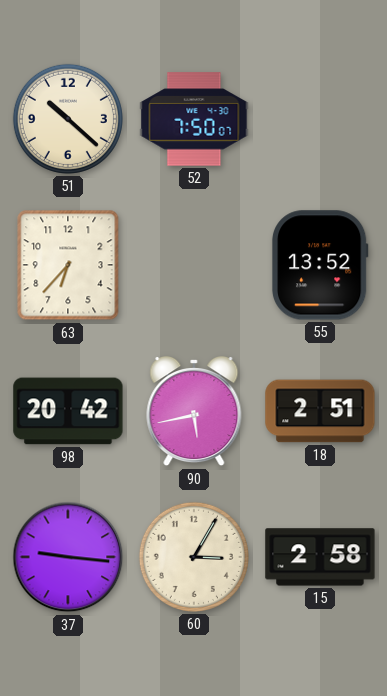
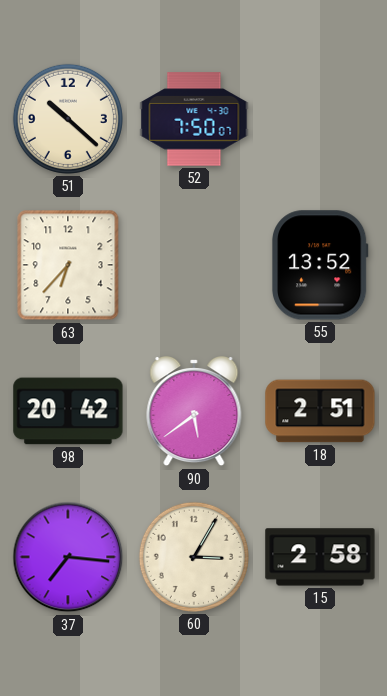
90: 5:43 -> 5:39 (194, 411)
37: 9:16 -> 7:16 (68, 557)
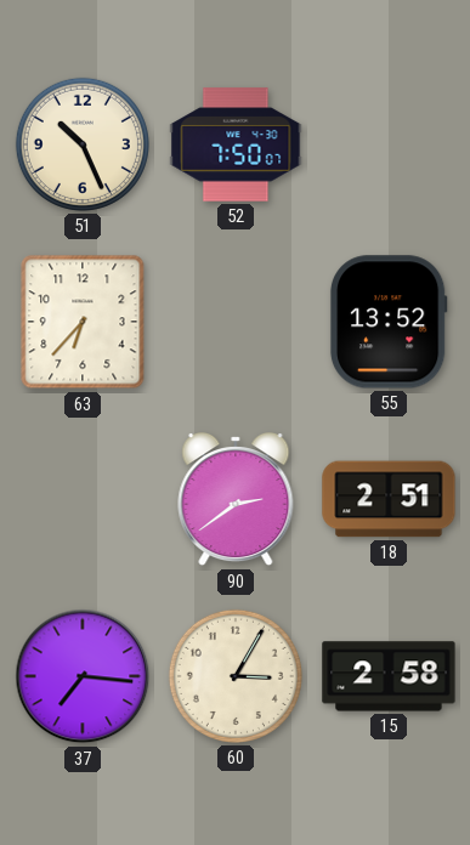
51: 10:22 -> 10:26 (83, 144)
98: 20:42 -> none (68, 411)
90: 5:39 -> 2:39 (236, 499)
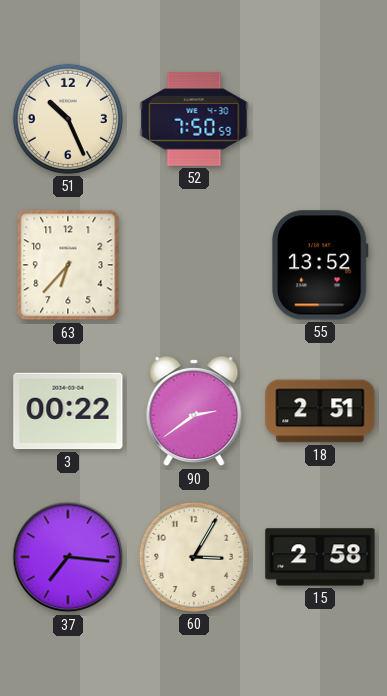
52: 7:50:07 -> 7:50:59 (194, 119)
3: none -> 00:22 (68, 411)
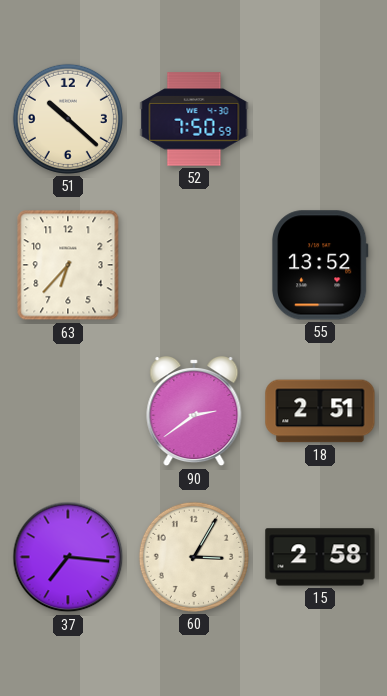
51: 10:26 -> 10:22 (68, 119)
3: 00:22 -> none (68, 411)
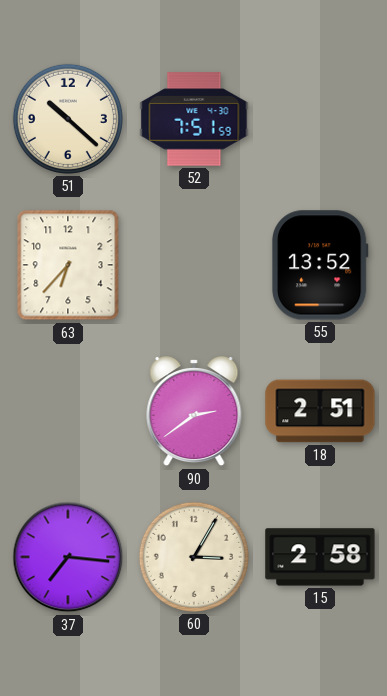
52: 7:50 -> 7:51 (194, 119)
